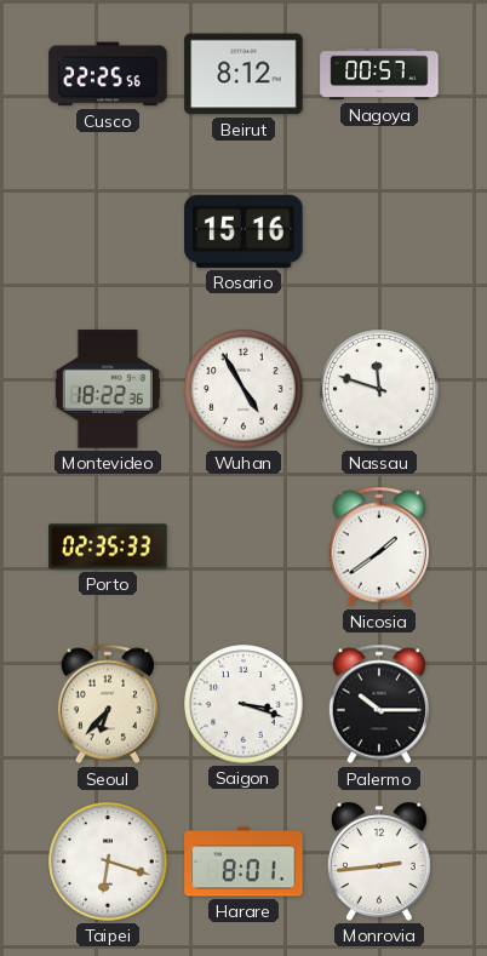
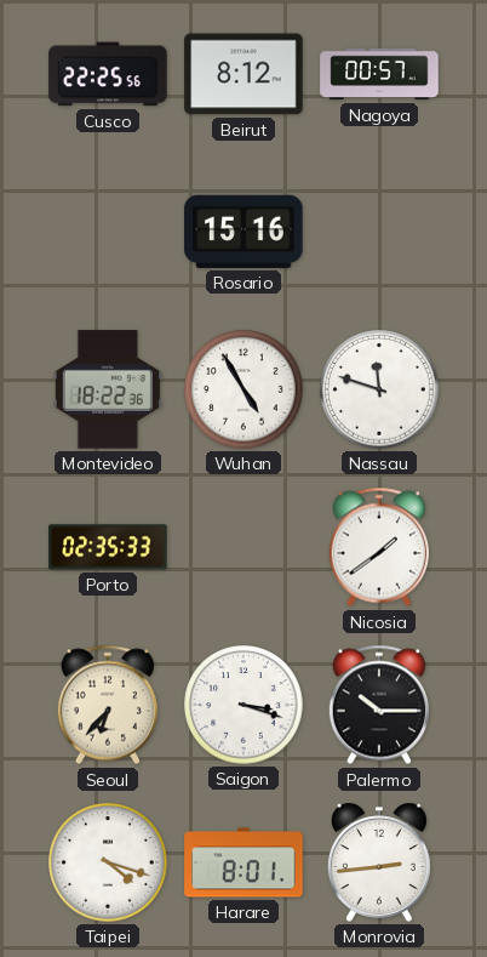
Taipei: 6:18 -> 4:18 (108, 862)
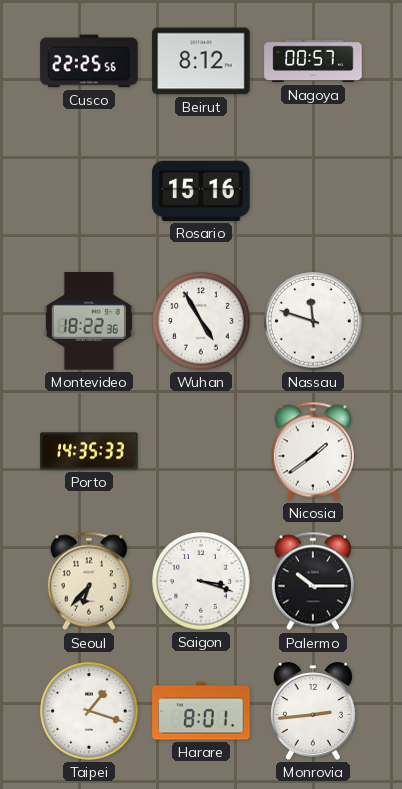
Porto: 02:35 -> 14:35 (89, 451)
Taipei: 4:18 -> 1:18 (89, 711)
